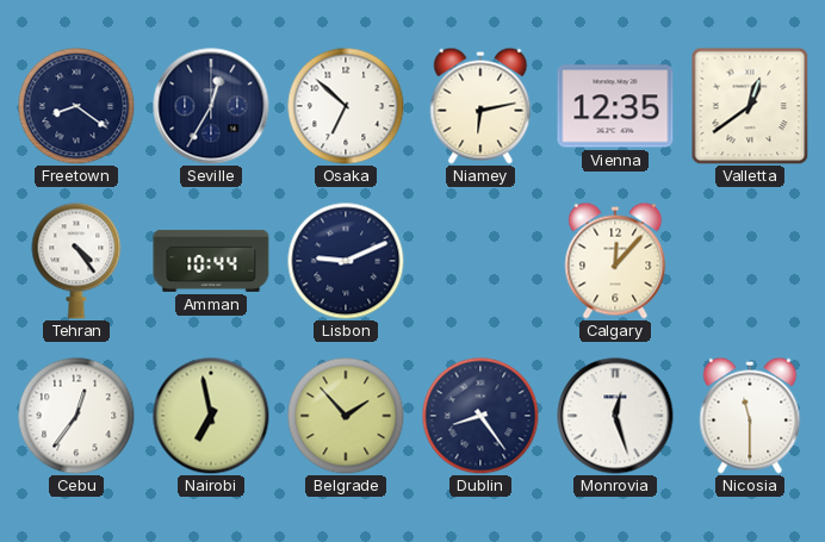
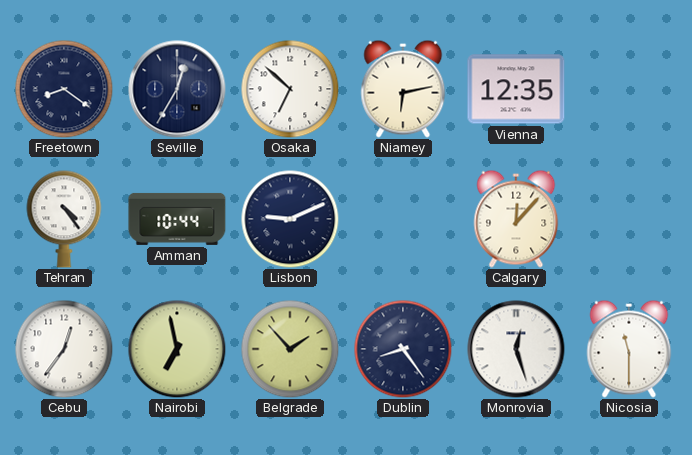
Valletta: 12:39 -> none (750, 106)
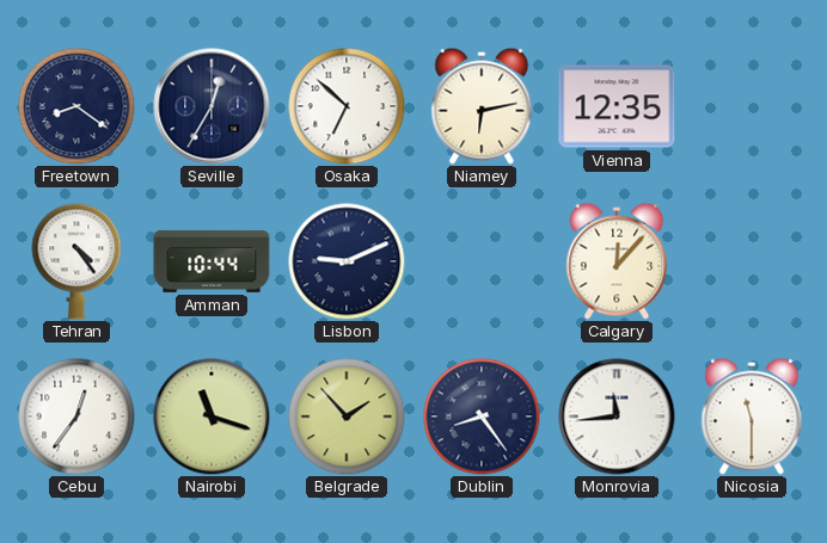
Nairobi: 6:58 -> 11:18 (212, 416)
Monrovia: 12:27 -> 11:44 (617, 416)
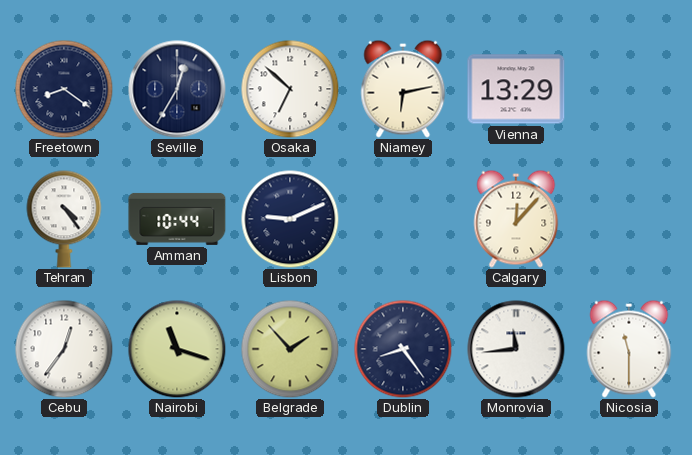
Vienna: 12:35 -> 13:29 (516, 89)
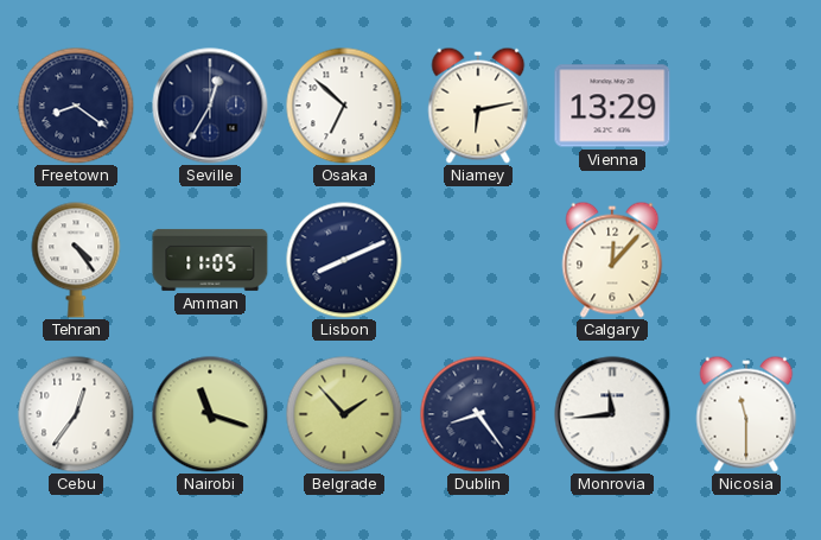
Amman: 10:44 -> 11:05 (210, 260)
Lisbon: 9:11 -> 8:11 (344, 260)
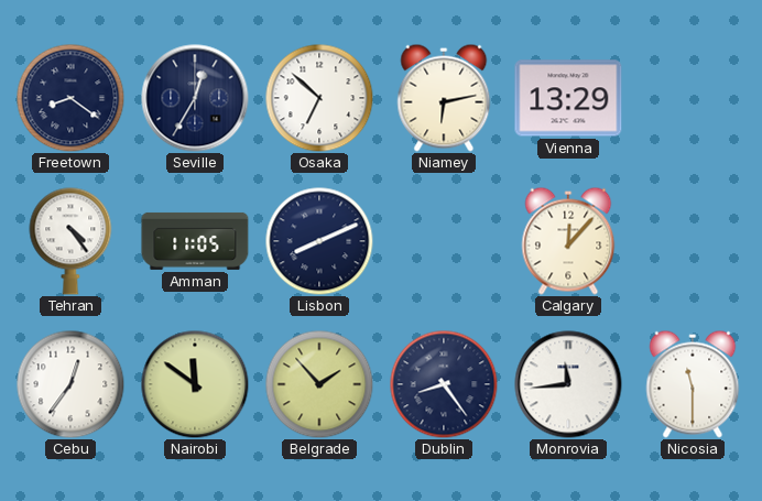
Nairobi: 11:18 -> 11:51 (195, 384)
